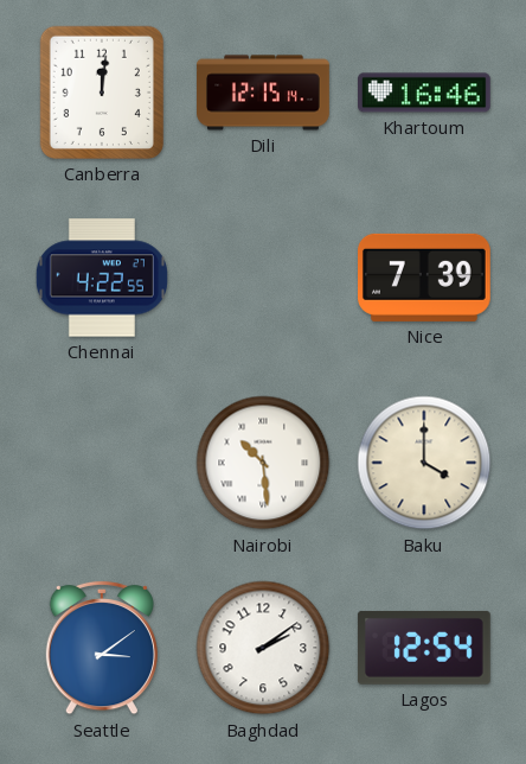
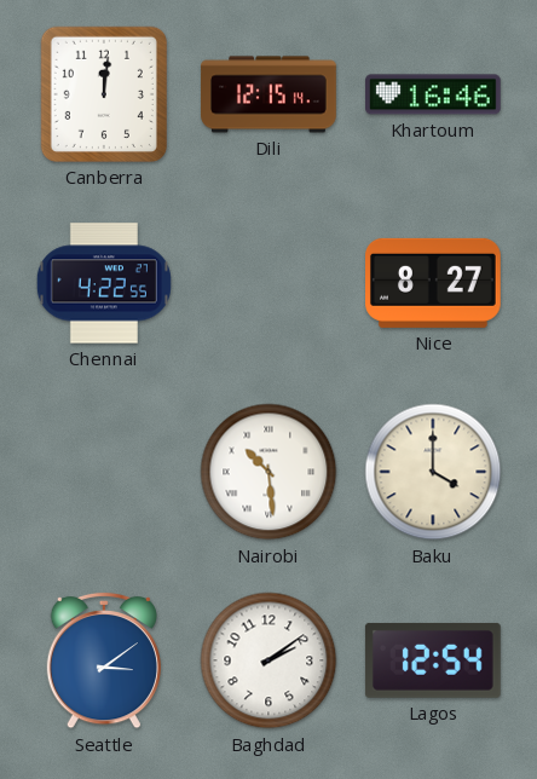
Nice: 7:39 -> 8:27 (434, 283)
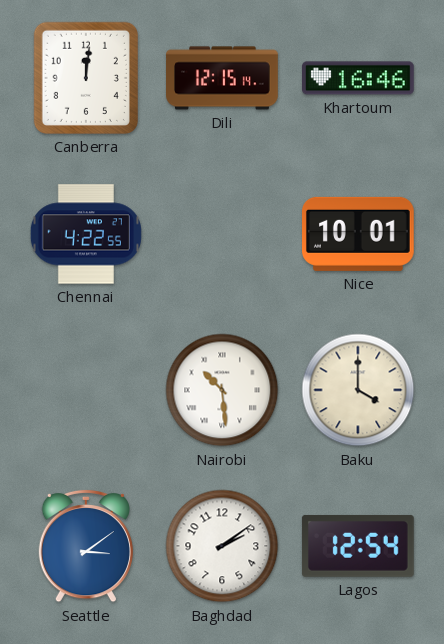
Nice: 8:27 -> 10:01 (359, 234)
